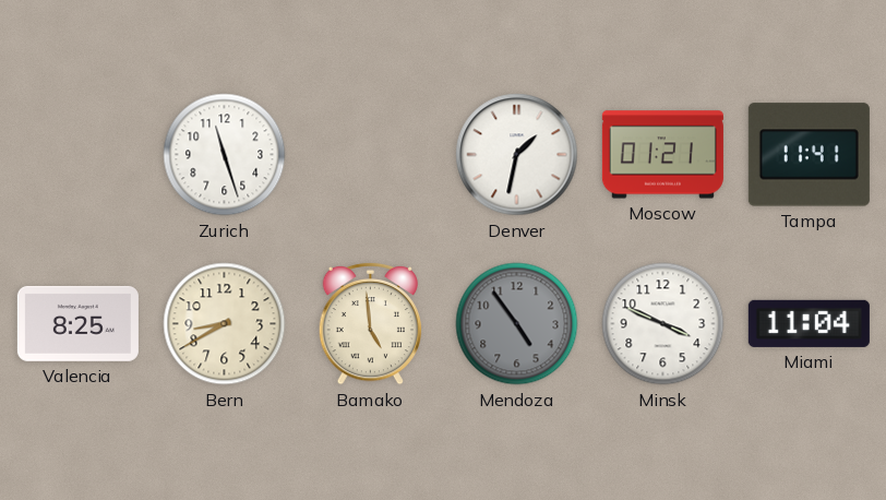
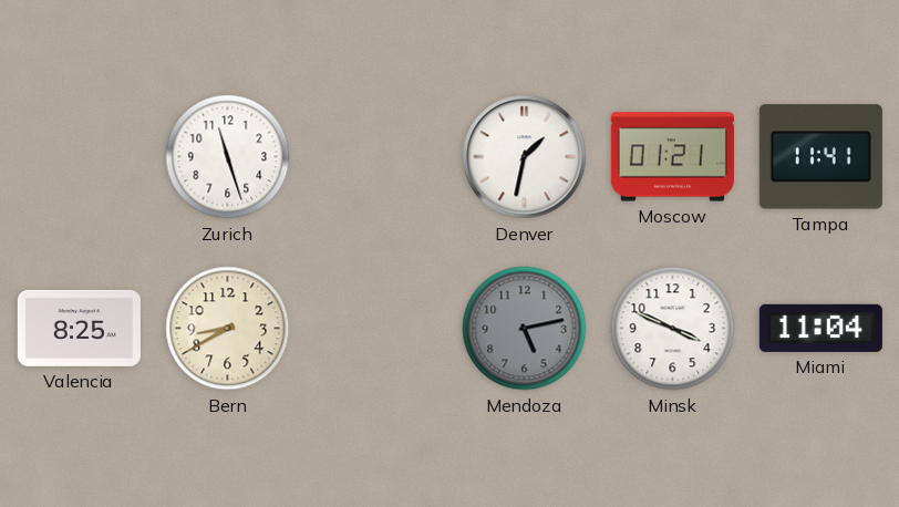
Bamako: 4:59 -> none (371, 323)
Mendoza: 4:54 -> 5:13 (525, 329)
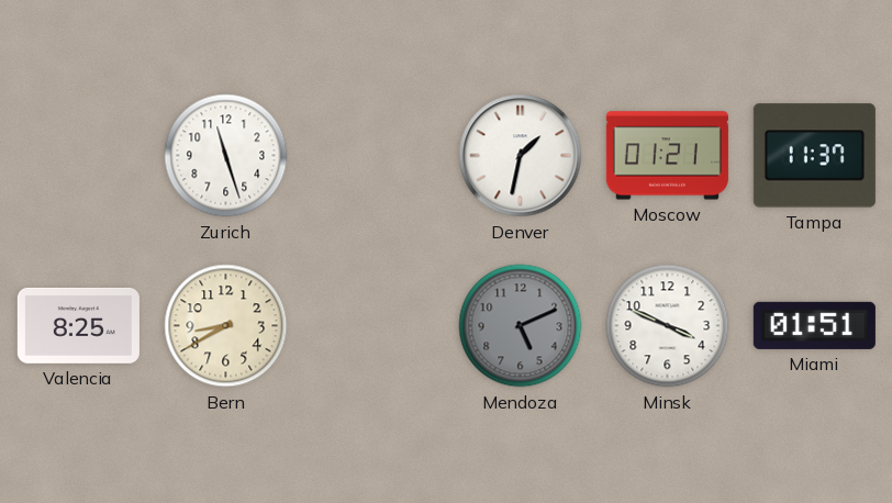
Tampa: 11:41 -> 11:37 (814, 156)
Mendoza: 5:13 -> 5:11 (521, 326)
Miami: 11:04 -> 01:51 (814, 325)
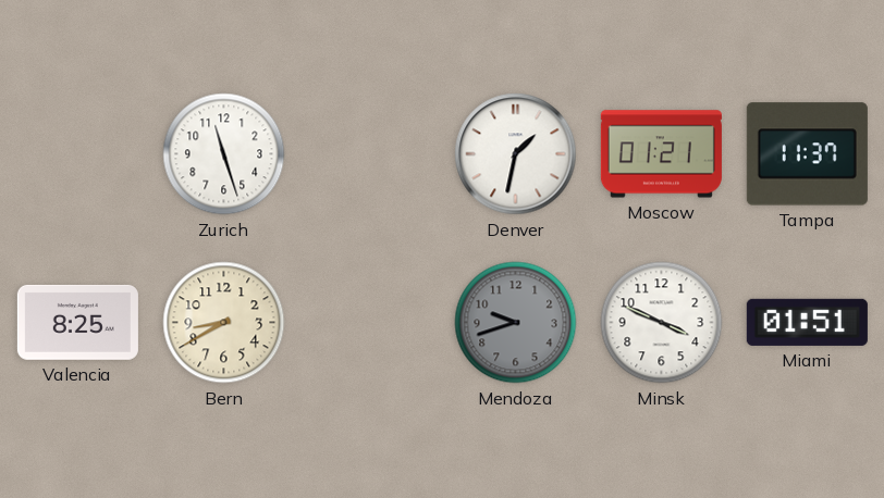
Mendoza: 5:11 -> 9:42 (516, 323)
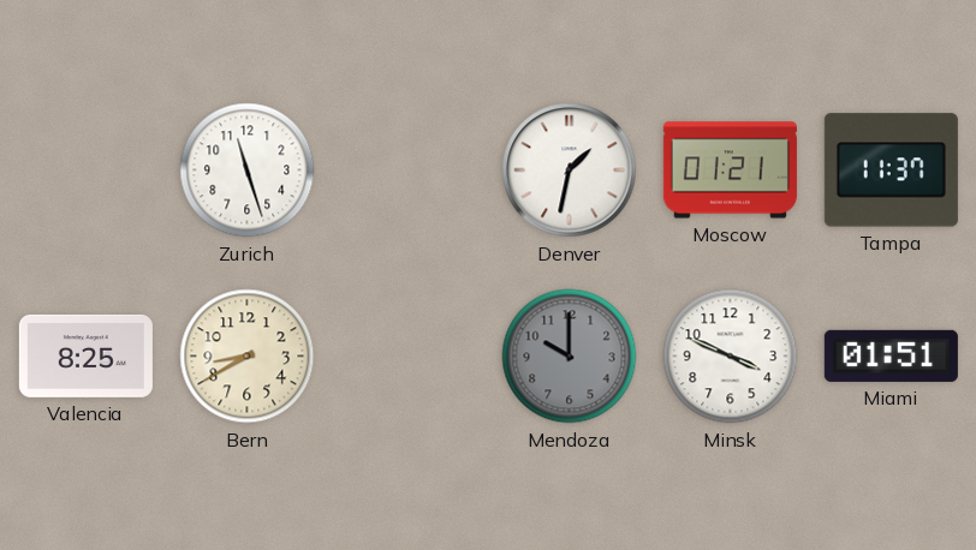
Mendoza: 9:42 -> 10:00 (570, 357)
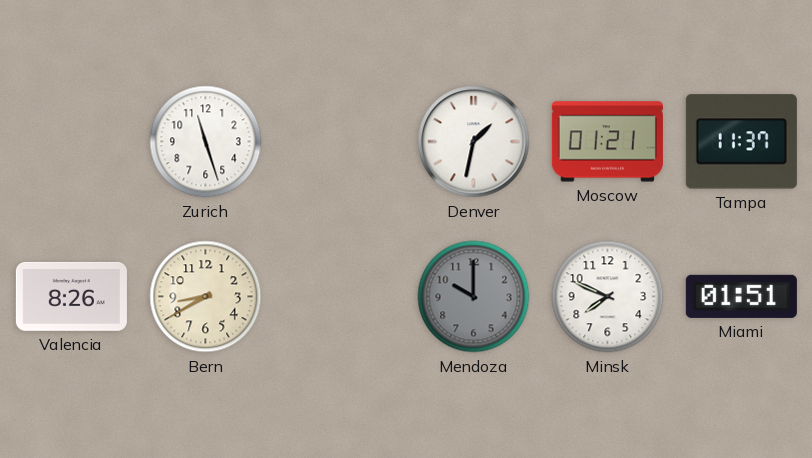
Valencia: 8:25 -> 8:26 (71, 296)
Minsk: 3:49 -> 7:49 (608, 297)
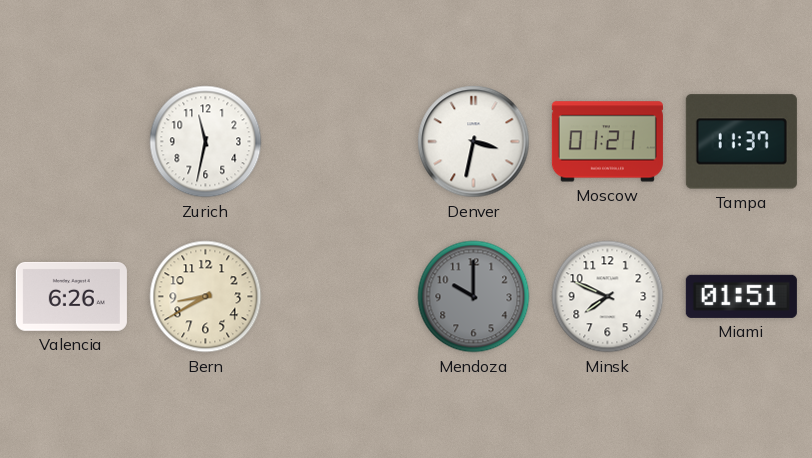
Zurich: 11:27 -> 11:32 (206, 142)
Denver: 1:32 -> 3:32 (474, 142)
Valencia: 8:26 -> 6:26 (71, 296)
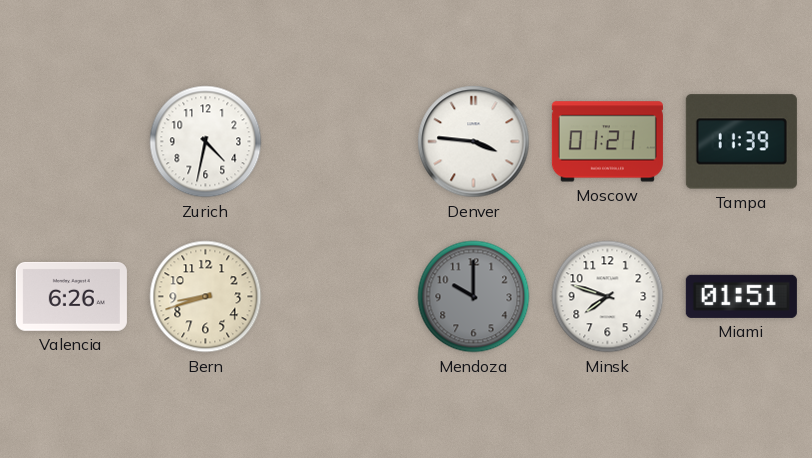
Zurich: 11:32 -> 4:32 (206, 142)
Denver: 3:32 -> 3:46 (474, 142)
Tampa: 11:37 -> 11:39 (741, 142)
Bern: 8:40 -> 8:42 (206, 297)
Minsk: 7:49 -> 7:48 (608, 297)
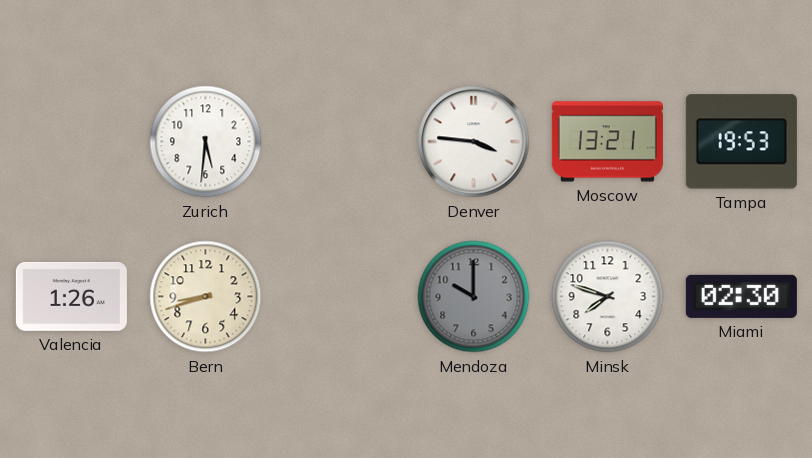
Zurich: 4:32 -> 5:31 (206, 142)
Moscow: 01:21 -> 13:21 (607, 142)
Tampa: 11:39 -> 19:53 (741, 142)
Valencia: 6:26 -> 1:26 (71, 296)
Miami: 01:51 -> 02:30 (741, 296)
